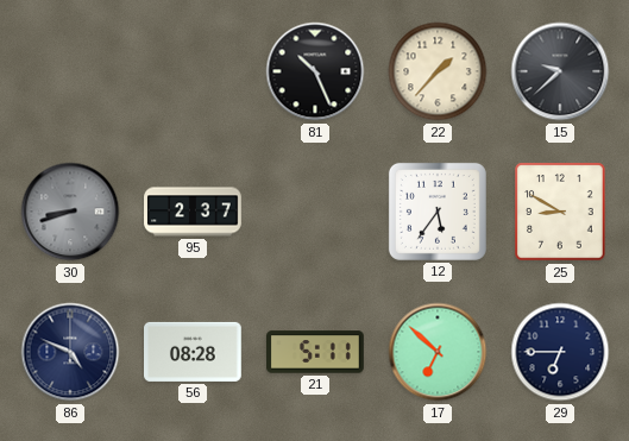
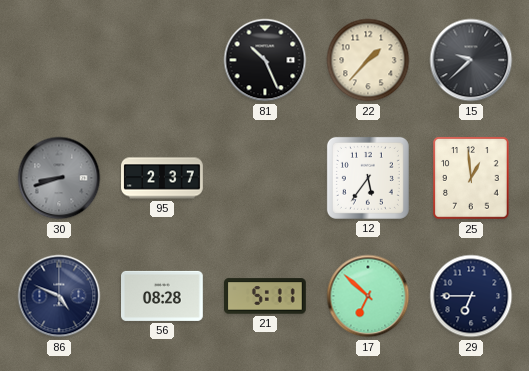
25: 8:50 -> 12:59 (471, 178)
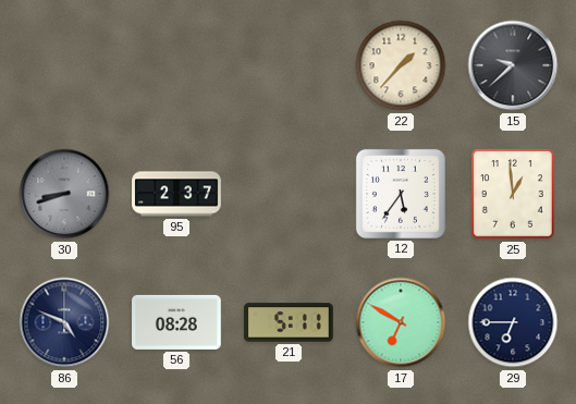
81: 10:26 -> none (265, 60)
17: 6:52 -> 6:50 (401, 322)
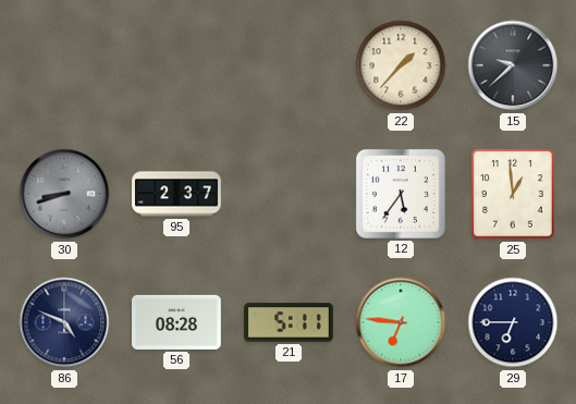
17: 6:50 -> 6:46 (401, 322)
